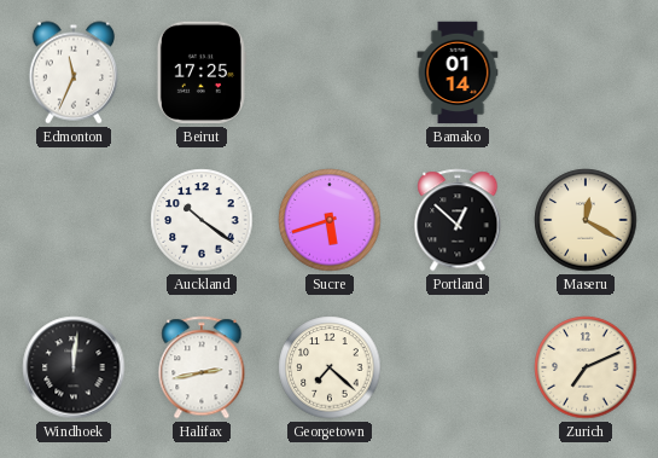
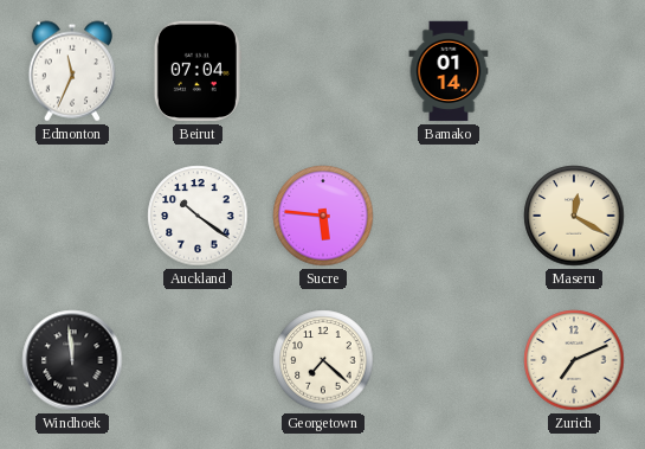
Beirut: 17:25 -> 07:04 (198, 71)
Sucre: 5:42 -> 5:46 (323, 216)
Portland: 12:52 -> none (458, 220)
Windhoek: 12:01 -> 11:59 (72, 360)
Halifax: 2:43 -> none (202, 367)
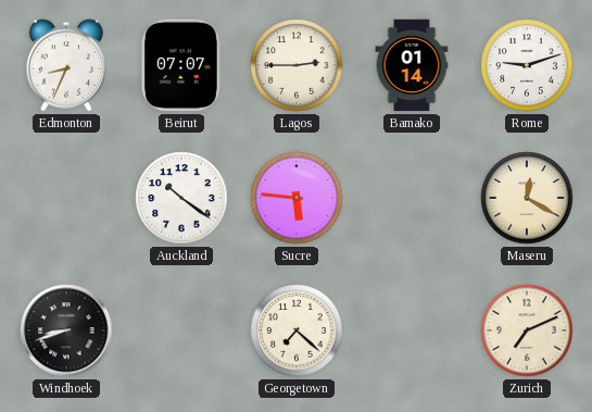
Edmonton: 11:34 -> 8:34 (66, 65)
Beirut: 07:04 -> 07:07 (181, 65)
Lagos: none -> 2:45 (297, 65)
Rome: none -> 9:12 (527, 65)
Windhoek: 11:59 -> 8:42 (66, 330)
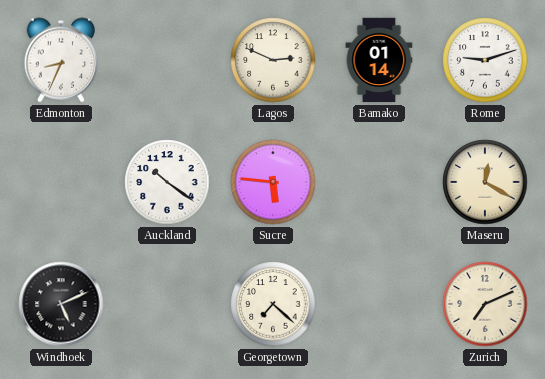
Beirut: 07:07 -> none (181, 65)
Lagos: 2:45 -> 2:49 (273, 60)
Windhoek: 8:42 -> 5:11 (61, 304)
